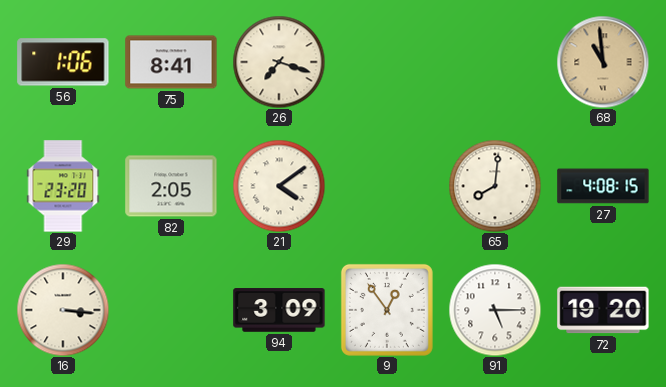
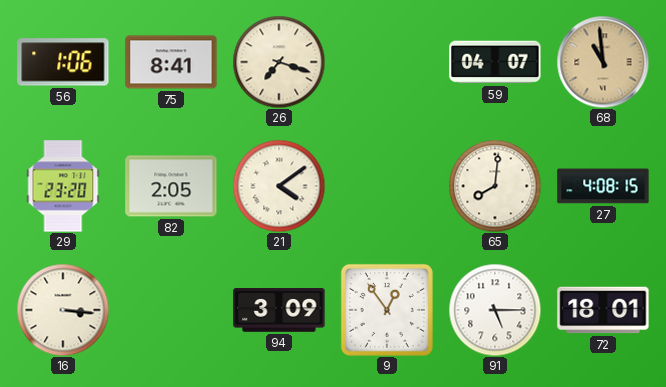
59: none -> 04:07 (495, 62)
72: 19:20 -> 18:01 (603, 310)
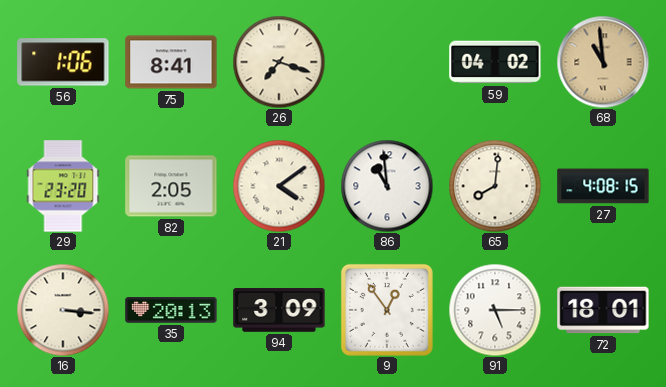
59: 04:07 -> 04:02 (495, 62)
86: none -> 10:59 (387, 186)
35: none -> 20:13 (171, 310)
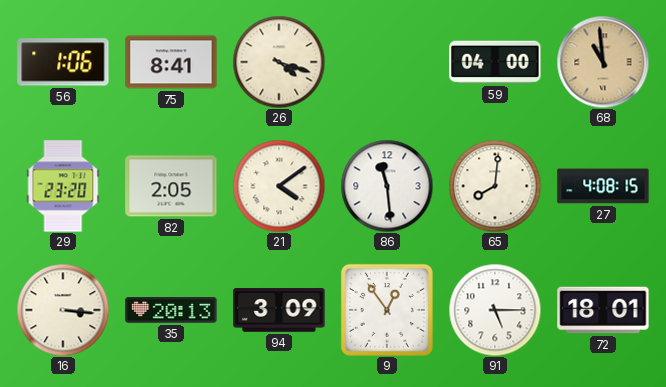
26: 7:18 -> 4:18 (279, 62)
59: 04:02 -> 04:00 (495, 62)
86: 10:59 -> 11:29 (387, 186)
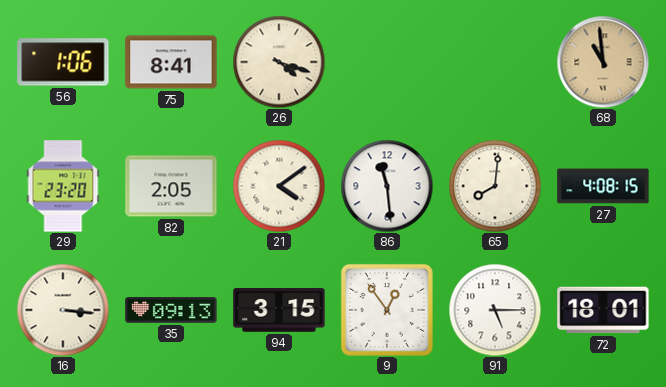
59: 04:00 -> none (495, 62)
35: 20:13 -> 09:13 (171, 310)
94: 3:09 -> 3:15 (279, 310)
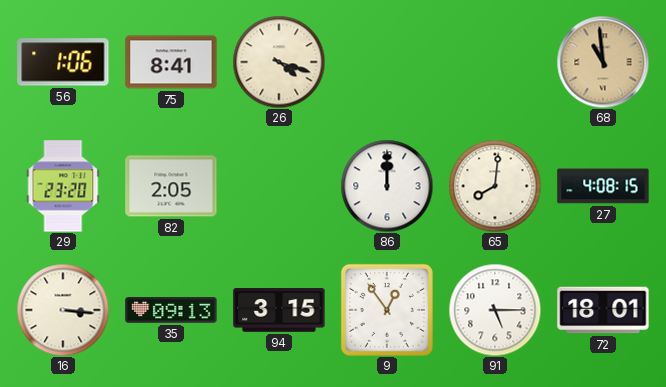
21: 4:09 -> none (279, 186)
86: 11:29 -> 12:00 (387, 186)
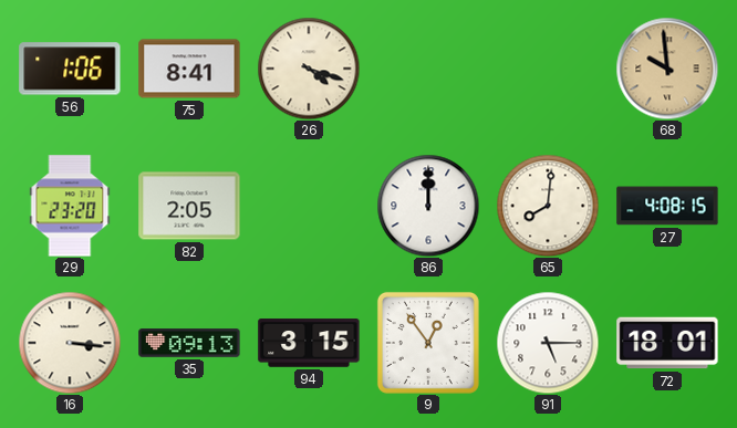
68: 10:59 -> 9:59 (667, 69)
